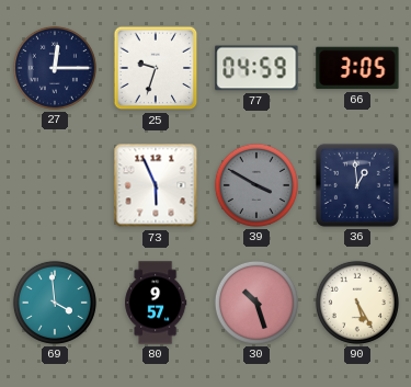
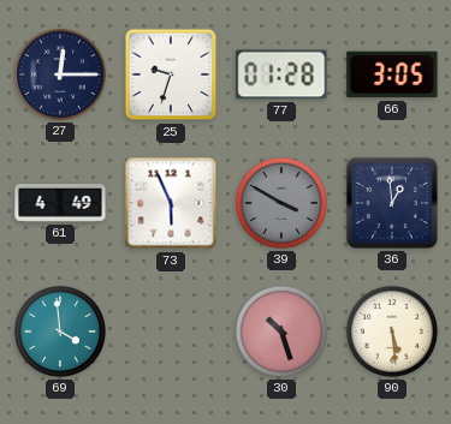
77: 04:59 -> 01:28 (281, 74)
61: none -> 4:49 (60, 204)
80: 9:57 -> none (156, 303)
90: 5:25 -> 5:29 (392, 332)
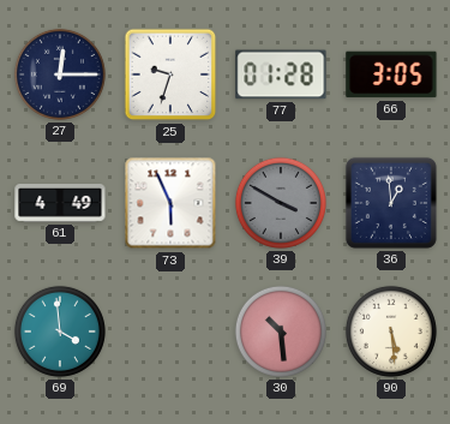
30: 10:27 -> 10:29 (281, 332)
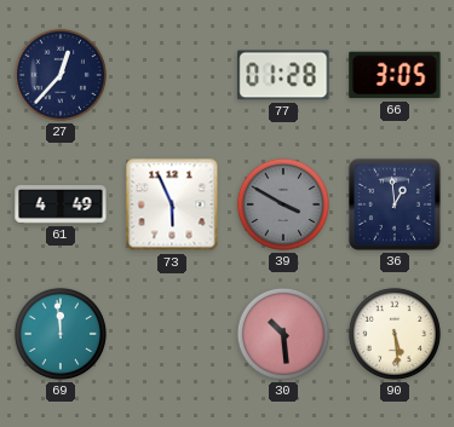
27: 12:15 -> 12:37 (61, 75)
25: 9:33 -> none (170, 74)
69: 3:59 -> 11:59 (61, 334)
